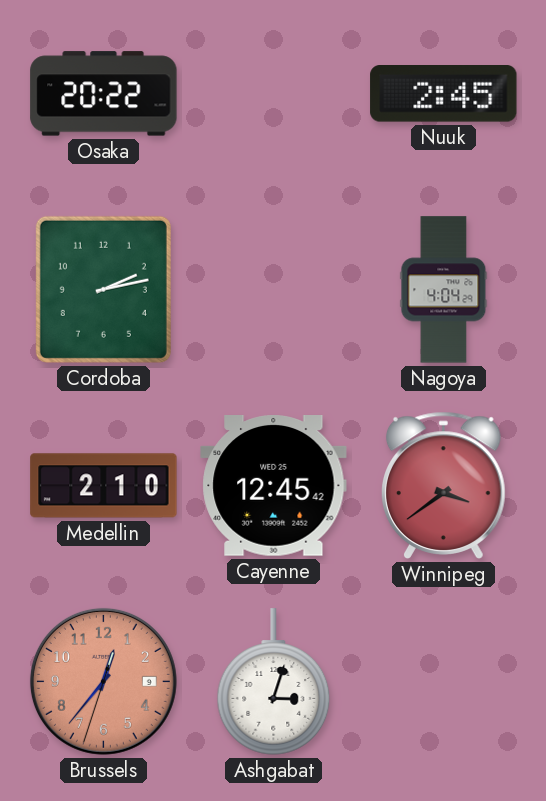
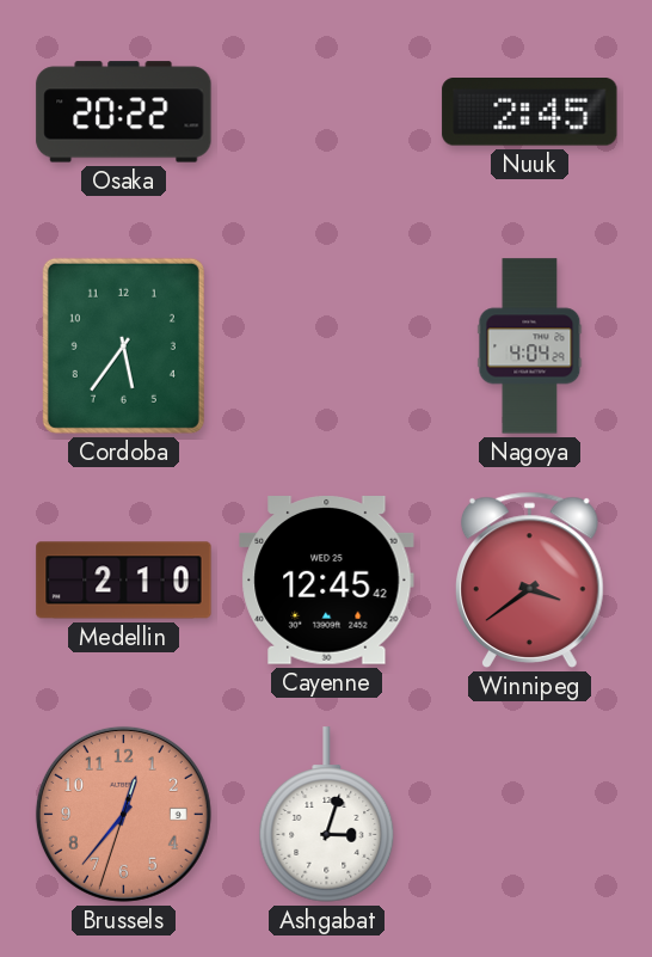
Cordoba: 2:13 -> 5:36 (123, 345)
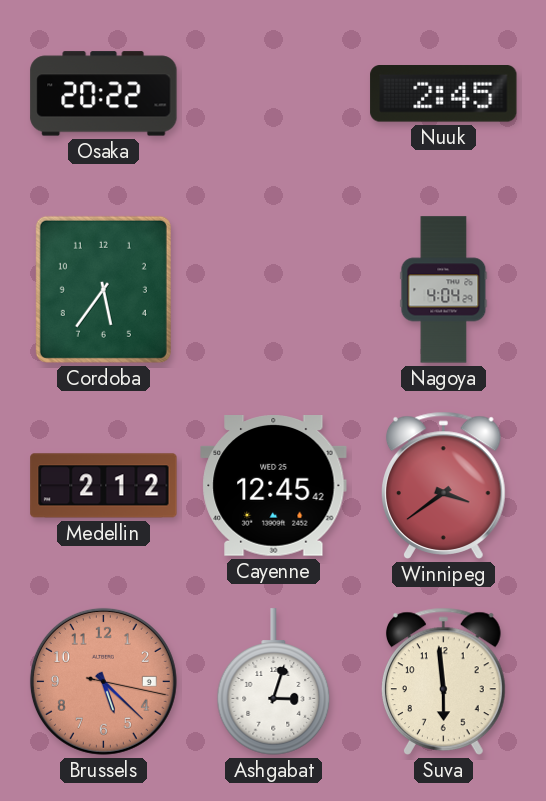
Medellin: 2:10 -> 2:12 (104, 486)
Brussels: 12:36 -> 5:22 (103, 681)
Suva: none -> 5:59 (444, 681)
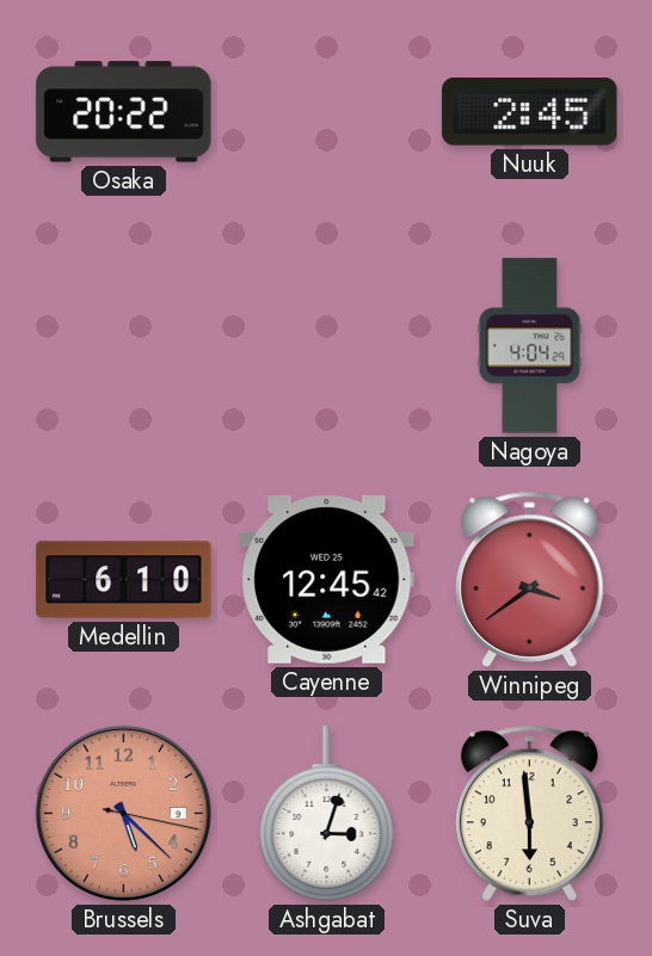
Cordoba: 5:36 -> none (103, 289)
Medellin: 2:12 -> 6:10 (124, 580)
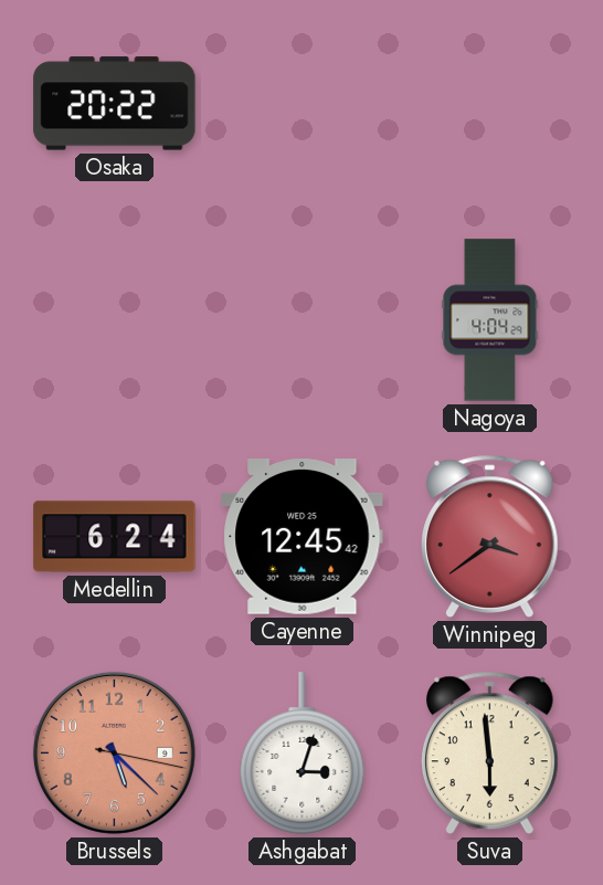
Nuuk: 2:45 -> none (530, 112)
Medellin: 6:10 -> 6:24 (115, 537)
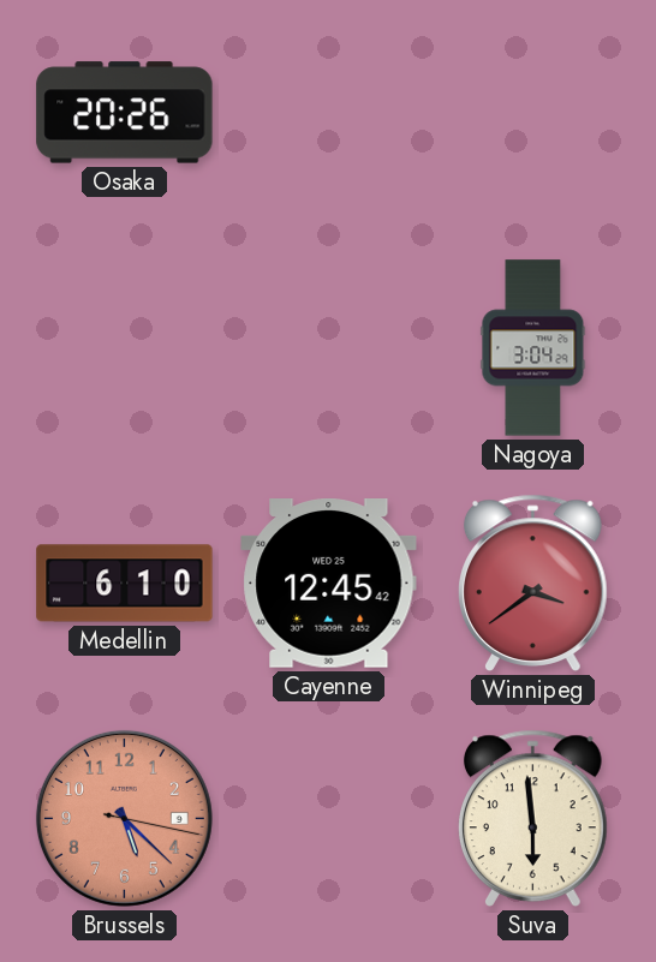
Osaka: 20:22 -> 20:26 (125, 113)
Nagoya: 4:04 -> 3:04 (533, 348)
Medellin: 6:24 -> 6:10 (125, 584)
Ashgabat: 3:03 -> none (303, 754)
